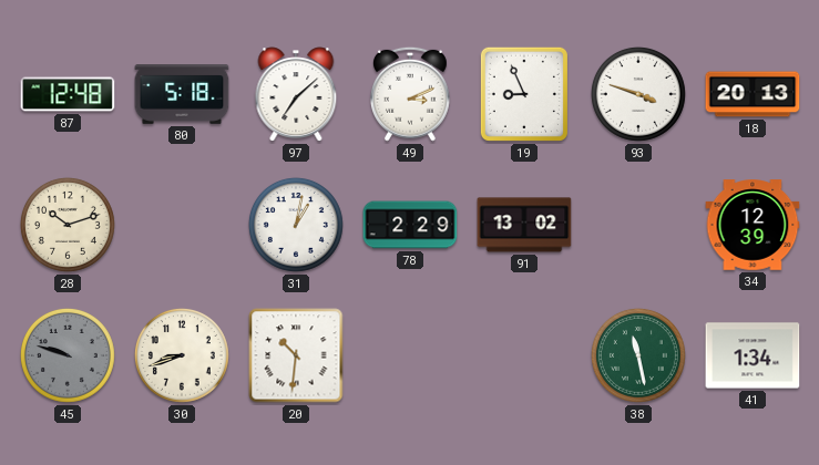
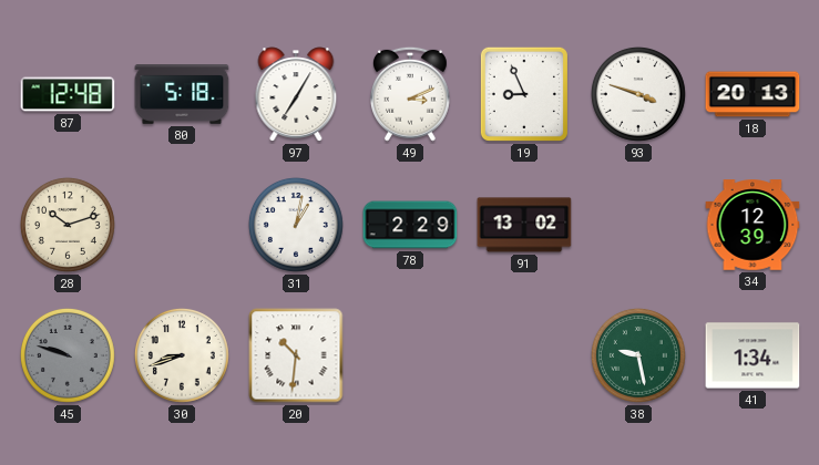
97: 7:08 -> 7:05 (296, 94)
38: 11:28 -> 9:28 (638, 355)
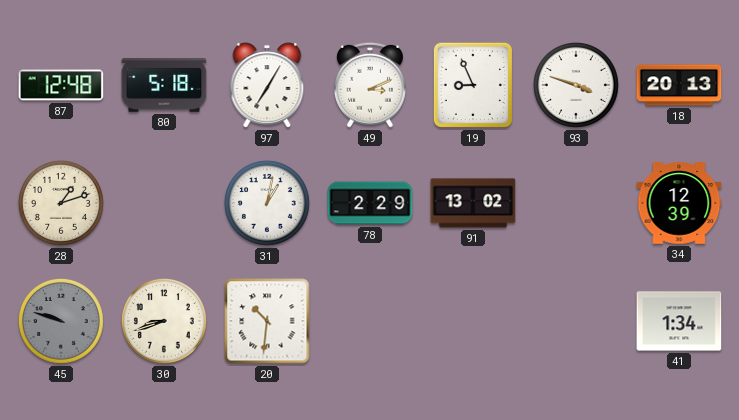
28: 10:12 -> 1:12 (61, 203)
38: 9:28 -> none (638, 355)
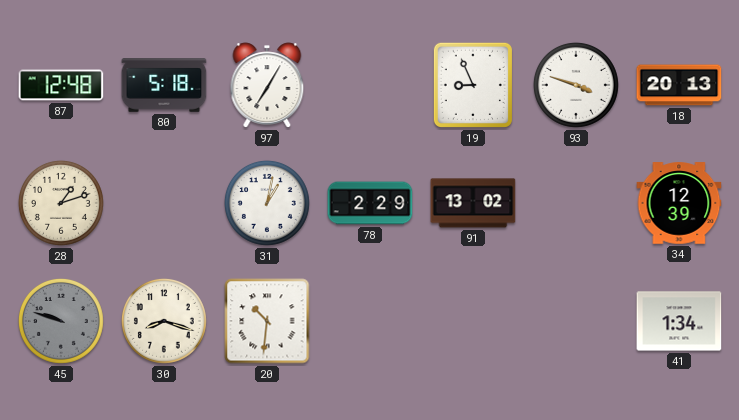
49: 3:11 -> none (370, 85)
30: 8:42 -> 8:18 (164, 321)
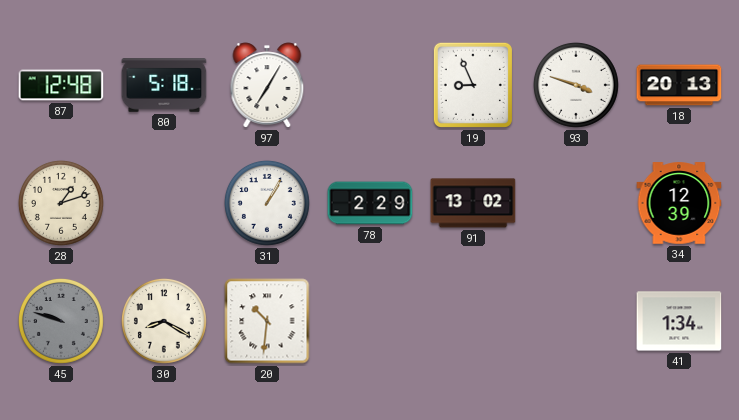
31: 1:02 -> 1:05 (267, 203)
30: 8:18 -> 8:20 (164, 321)
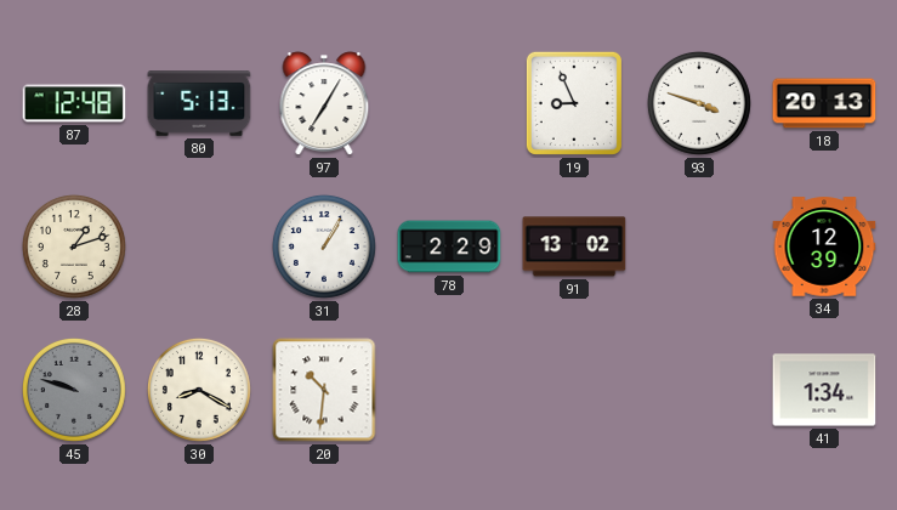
80: 5:18 -> 5:13 (199, 103)
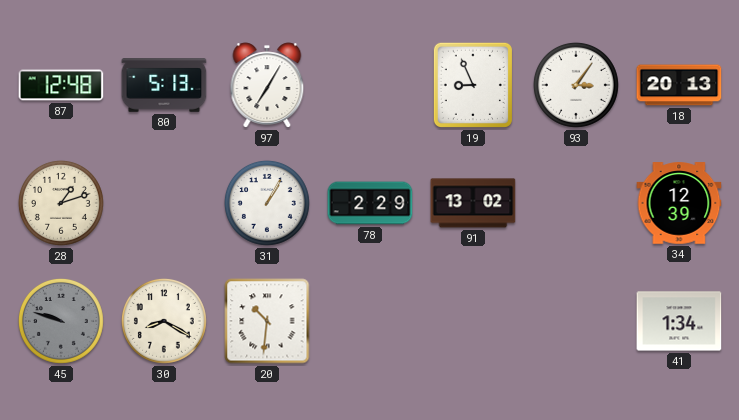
93: 3:48 -> 3:06 (576, 85)
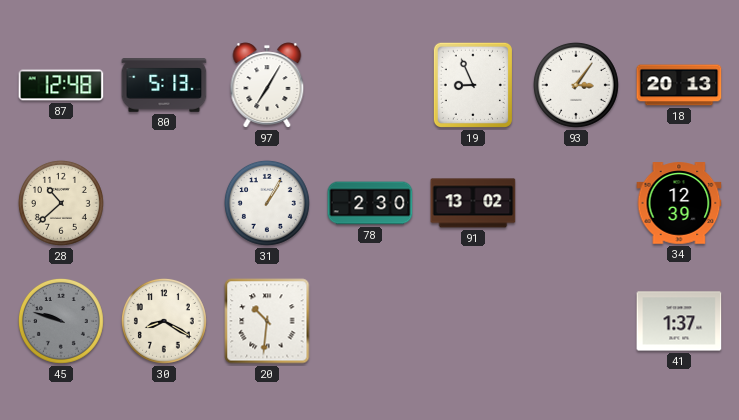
28: 1:12 -> 10:38 (61, 203)
78: 2:29 -> 2:30 (370, 203)
41: 1:34 -> 1:37 (679, 321)
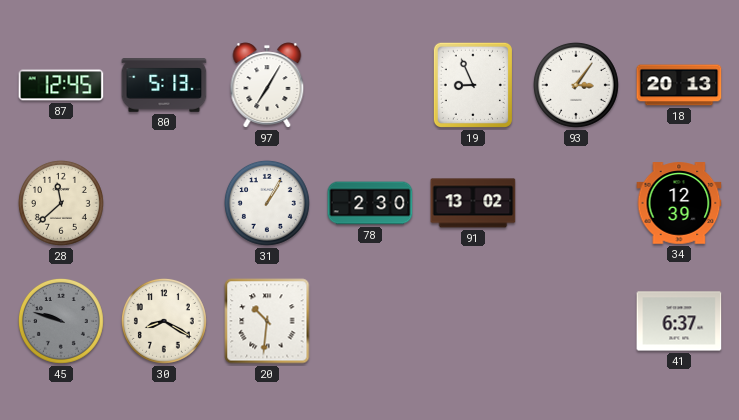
87: 12:48 -> 12:45 (61, 85)
28: 10:38 -> 11:38 (61, 203)
41: 1:37 -> 6:37 (679, 321)
